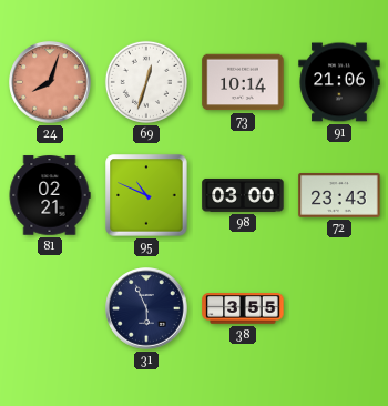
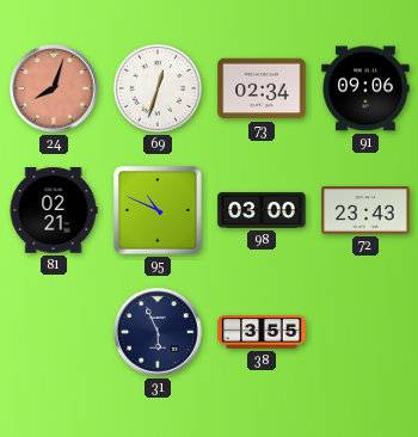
73: 10:14 -> 02:34 (262, 88)
91: 21:06 -> 09:06 (365, 88)
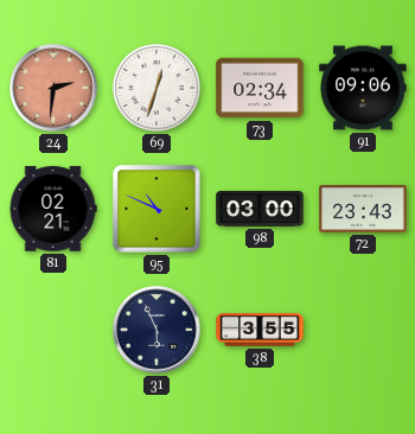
24: 8:03 -> 2:31 (53, 88)
